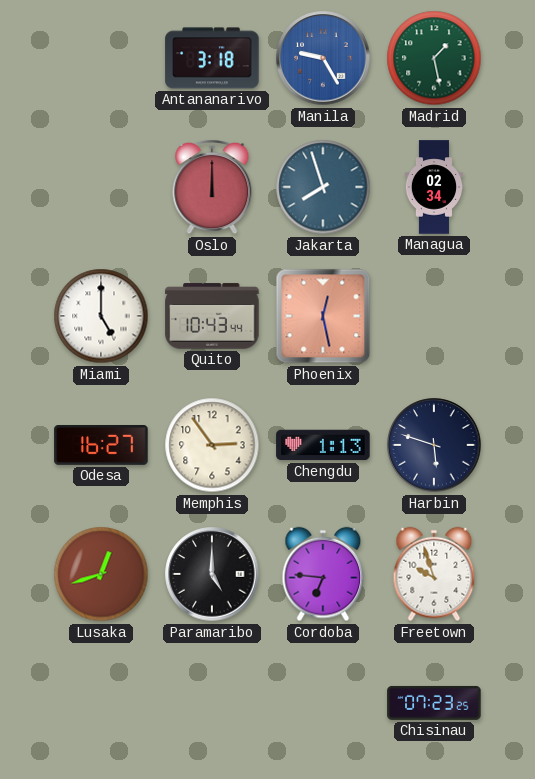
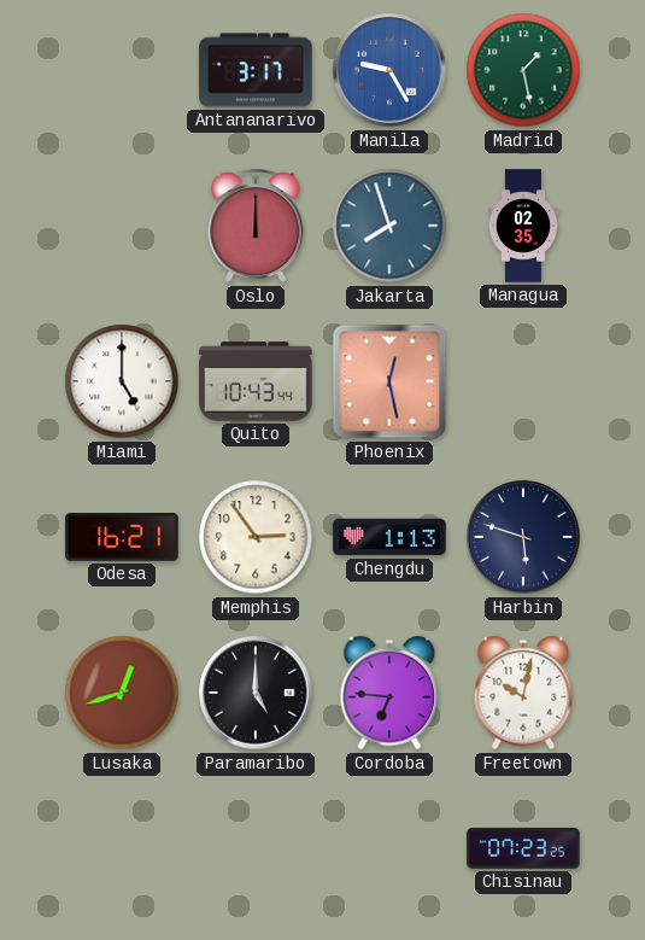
Antananarivo: 3:18 -> 3:17 (256, 70)
Managua: 02:34 -> 02:35 (523, 226)
Odesa: 16:27 -> 16:21 (122, 538)
Freetown: 9:57 -> 10:02 (523, 693)
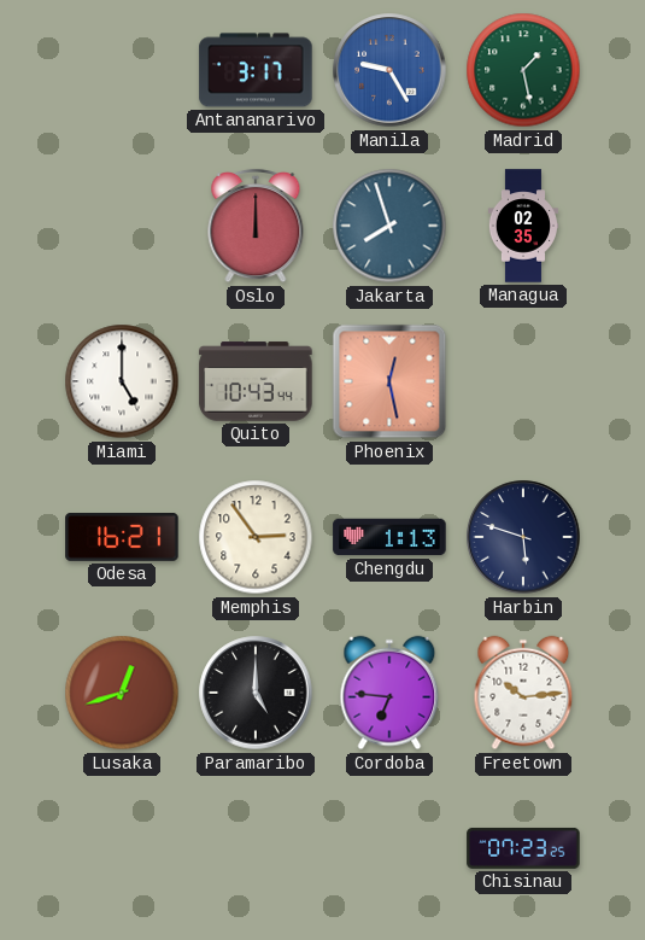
Freetown: 10:02 -> 10:14 (523, 693)
